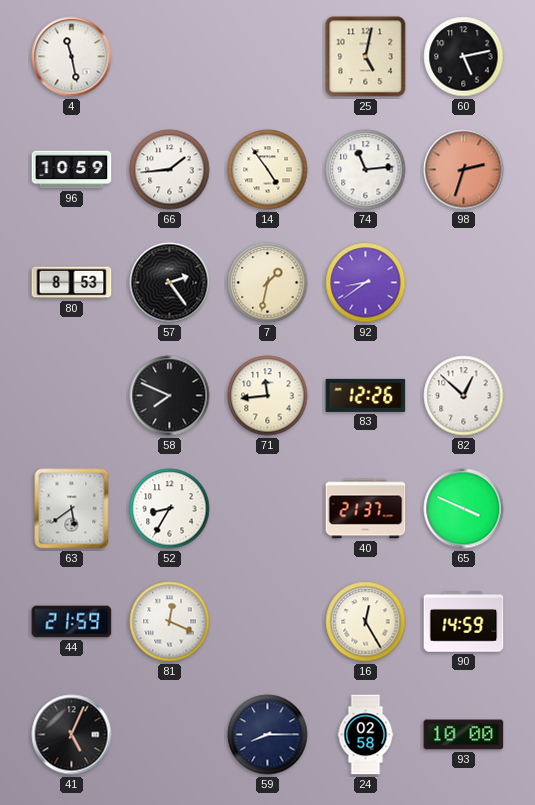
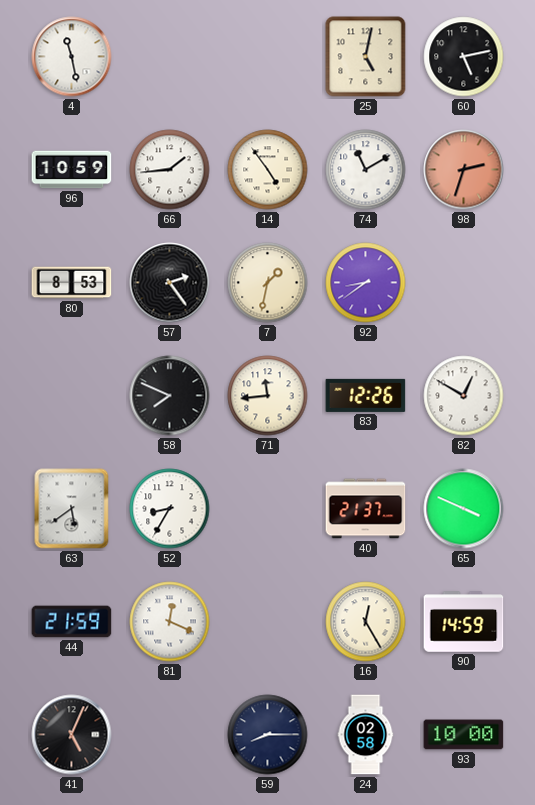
74: 11:14 -> 11:10 (366, 170)
82: 12:52 -> 12:50 (464, 396)
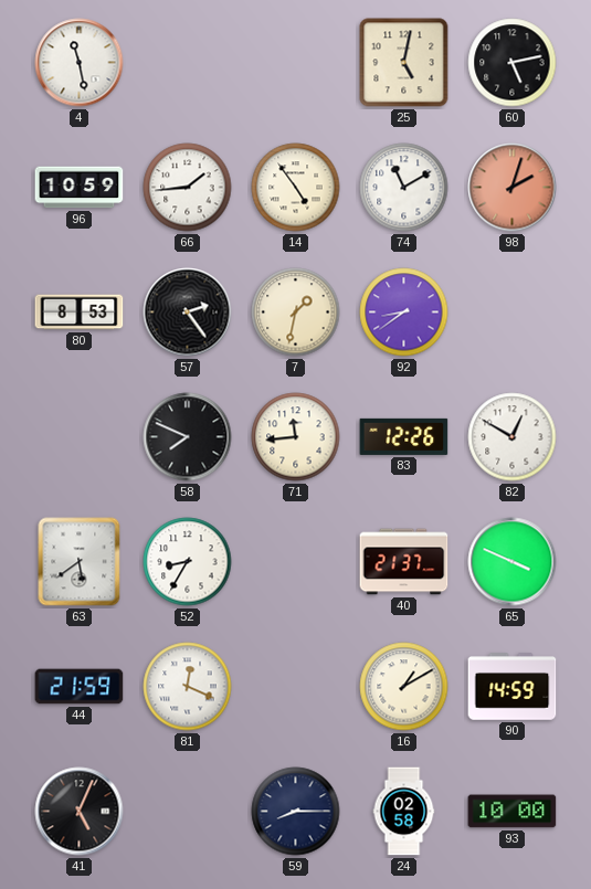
98: 2:33 -> 2:03 (513, 188)
16: 12:25 -> 1:10 (404, 687)
